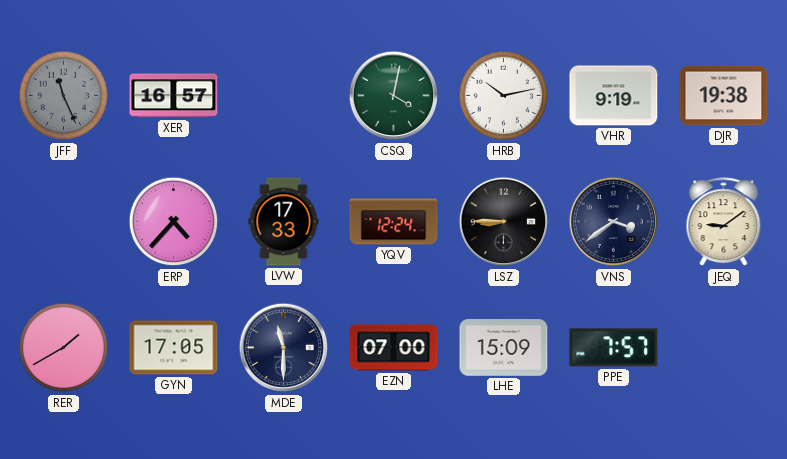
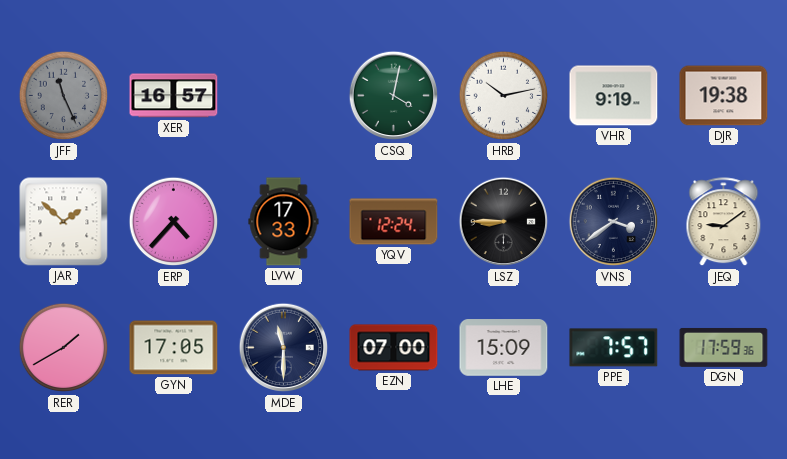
JAR: none -> 1:52 (64, 222)
DGN: none -> 17:59 (724, 348)
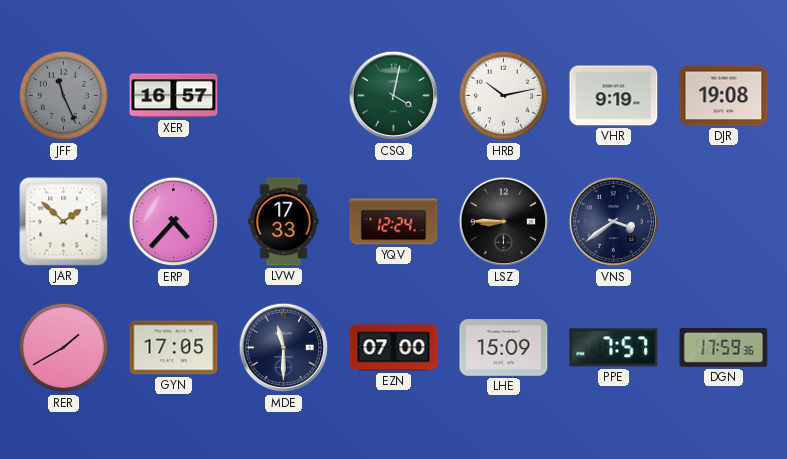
DJR: 19:38 -> 19:08 (724, 96)
JEQ: 9:09 -> none (724, 222)
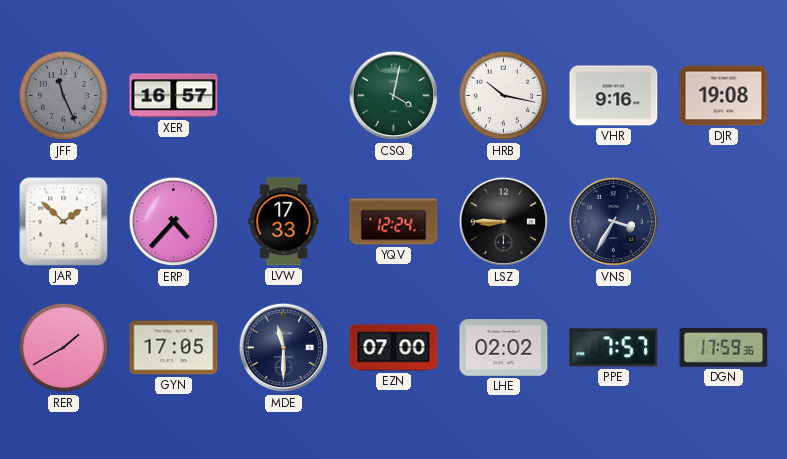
HRB: 10:13 -> 10:17 (504, 96)
VHR: 9:19 -> 9:16 (614, 96)
VNS: 3:39 -> 3:35 (614, 222)
LHE: 15:09 -> 02:02 (504, 348)
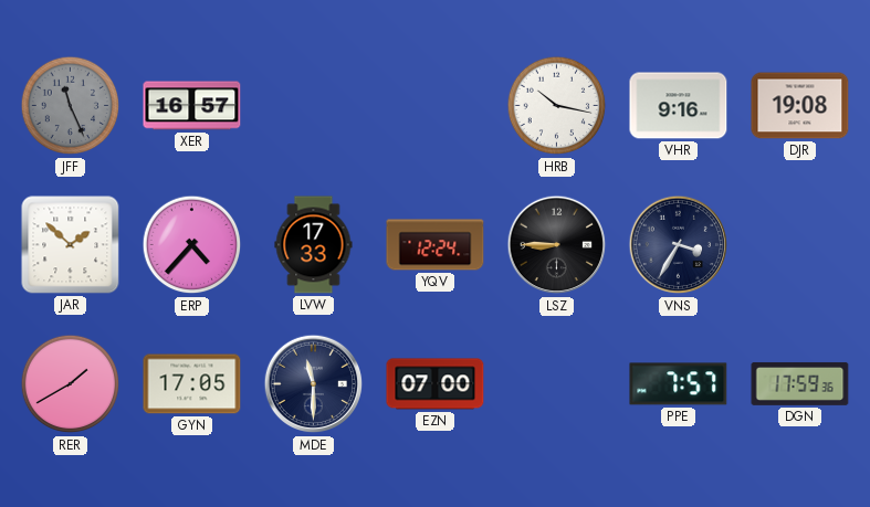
CSQ: 4:02 -> none (394, 96)
LHE: 02:02 -> none (504, 348)
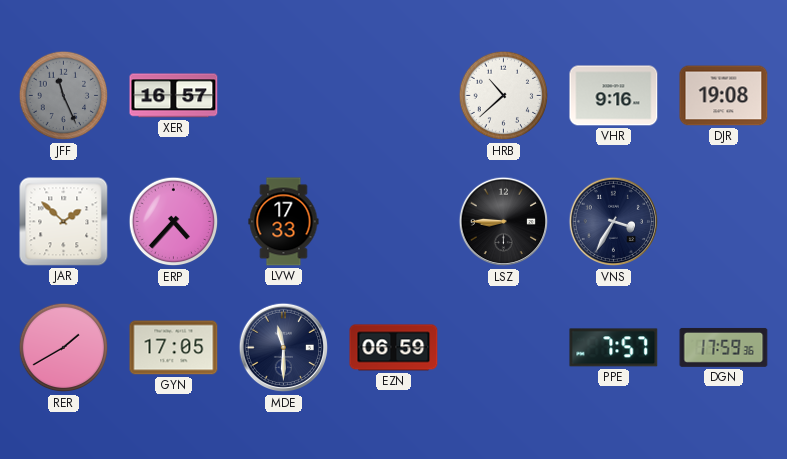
HRB: 10:17 -> 10:38 (504, 96)
YQV: 12:24 -> none (436, 245)
EZN: 07:00 -> 06:59 (394, 348)
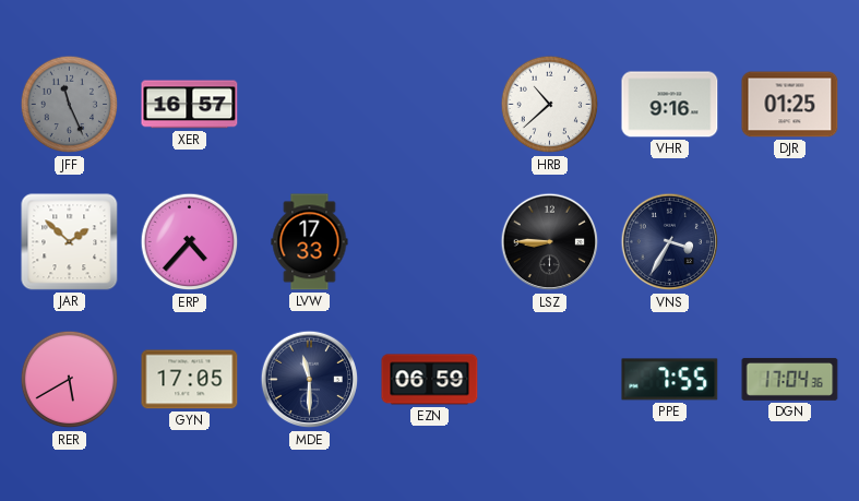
DJR: 19:08 -> 01:25 (790, 105)
RER: 1:40 -> 5:40 (70, 380)
PPE: 7:57 -> 7:55 (670, 380)
DGN: 17:59 -> 17:04 (790, 380)
